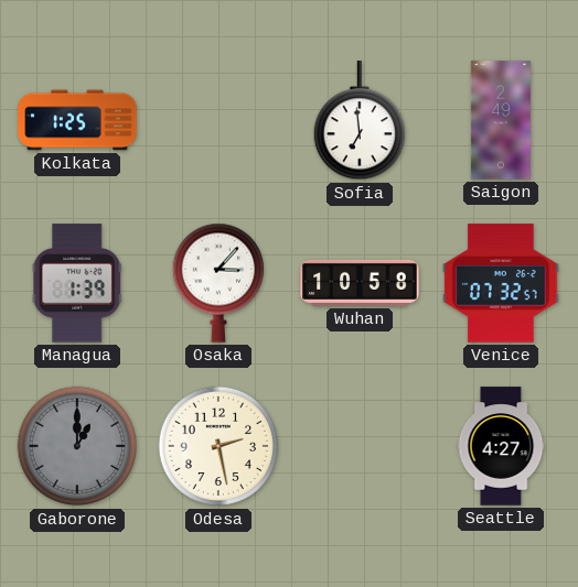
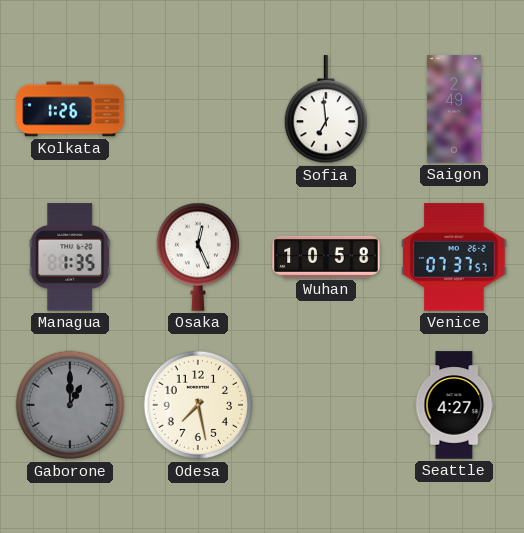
Kolkata: 1:25 -> 1:26 (70, 109)
Managua: 1:39 -> 1:35 (70, 257)
Osaka: 3:07 -> 12:26 (197, 257)
Venice: 07:32 -> 07:37 (454, 257)
Odesa: 2:28 -> 7:28 (198, 405)
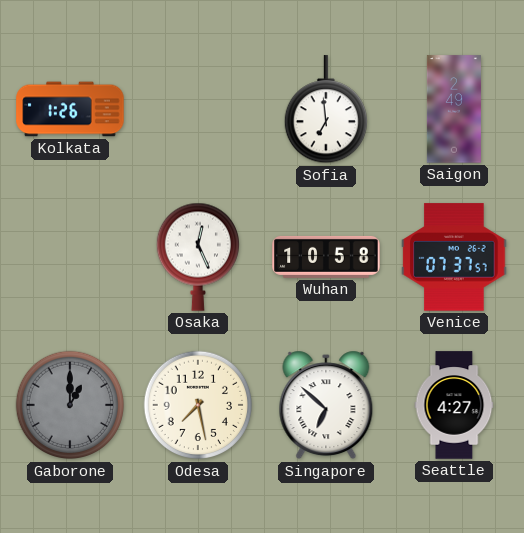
Managua: 1:35 -> none (70, 257)
Singapore: none -> 6:52 (326, 405)
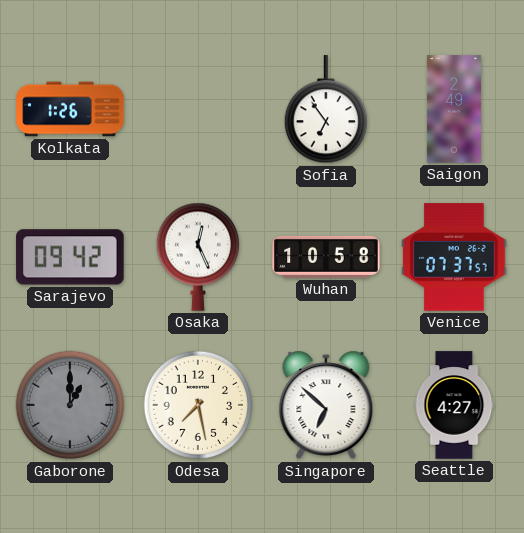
Sofia: 6:59 -> 6:54 (325, 110)
Sarajevo: none -> 09:42 (70, 257)
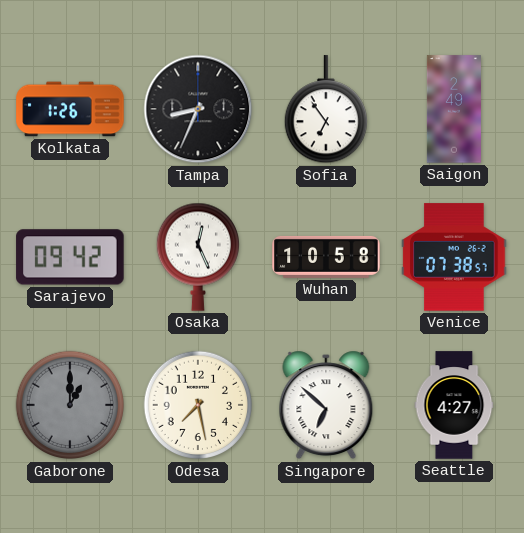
Tampa: none -> 8:34 (198, 109)
Venice: 07:37 -> 07:38 (454, 257)
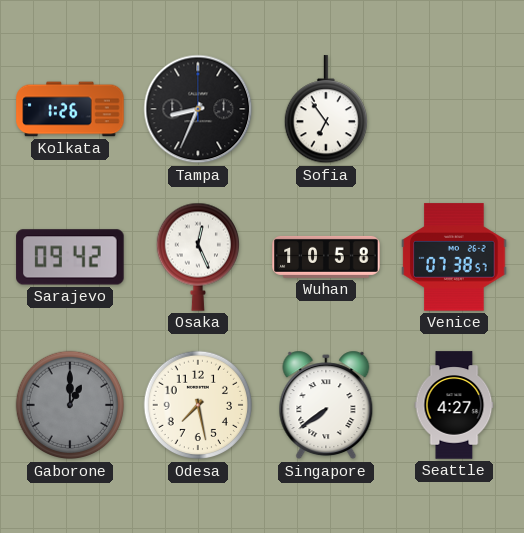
Saigon: 2:49 -> none (454, 109)
Singapore: 6:52 -> 7:39 (326, 405)
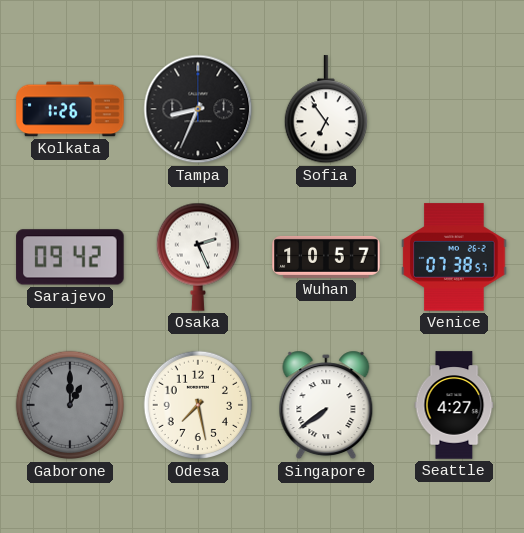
Osaka: 12:26 -> 2:26 (197, 257)
Wuhan: 10:58 -> 10:57 (326, 257)
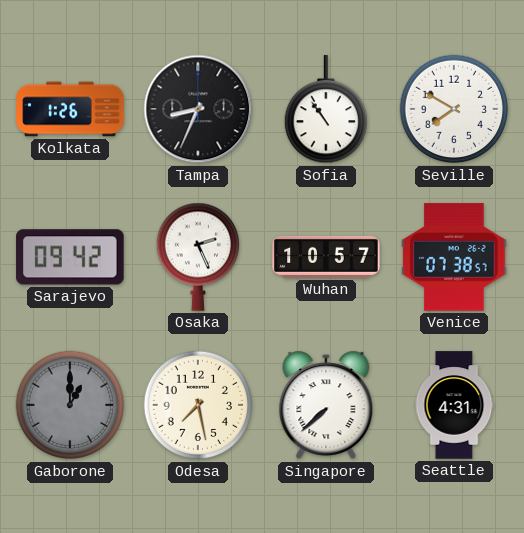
Sofia: 6:54 -> 10:54 (325, 110)
Seville: none -> 7:50 (454, 109)
Singapore: 7:39 -> 7:38 (326, 405)
Seattle: 4:27 -> 4:31 (454, 405)
